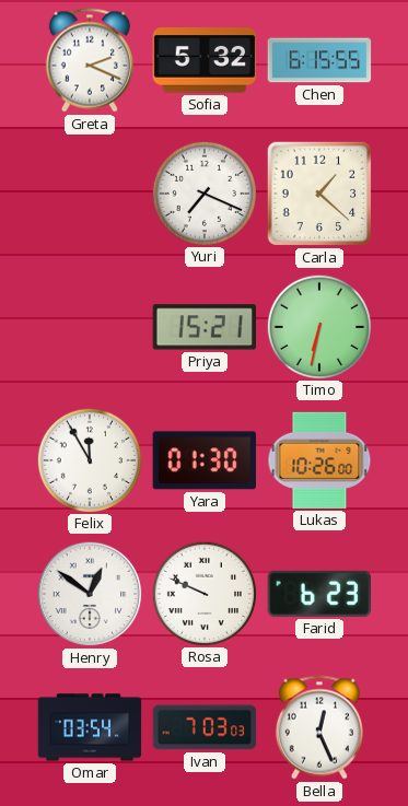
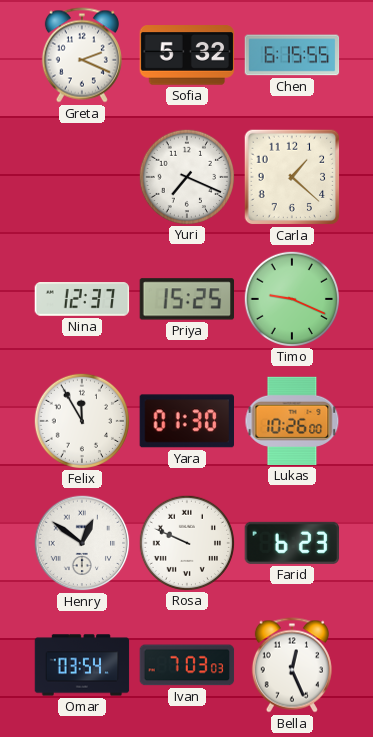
Nina: none -> 12:37 (82, 299)
Priya: 15:21 -> 15:25 (187, 299)
Timo: 6:32 -> 9:19 (291, 298)
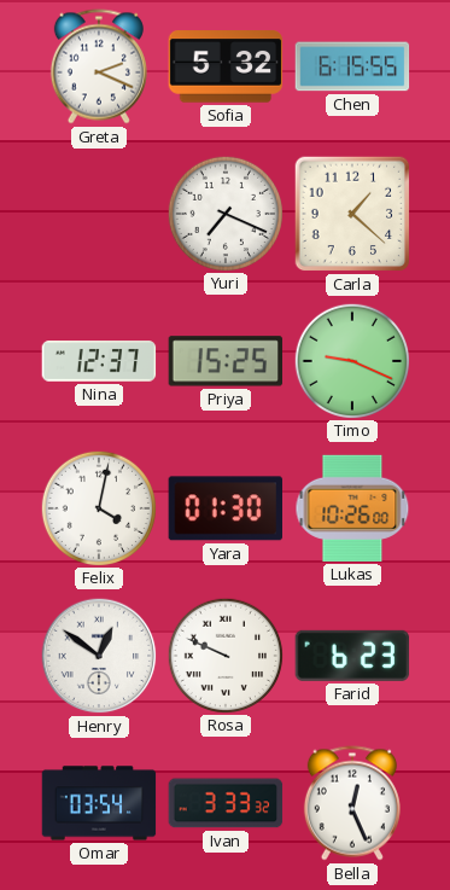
Felix: 11:55 -> 4:02 (98, 507)
Ivan: 7:03 -> 3:33 (226, 803)
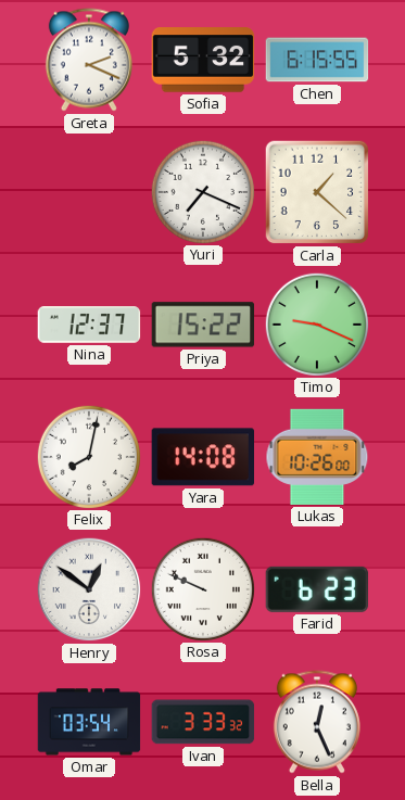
Priya: 15:25 -> 15:22 (203, 325)
Felix: 4:02 -> 8:02 (88, 456)
Yara: 01:30 -> 14:08 (202, 457)
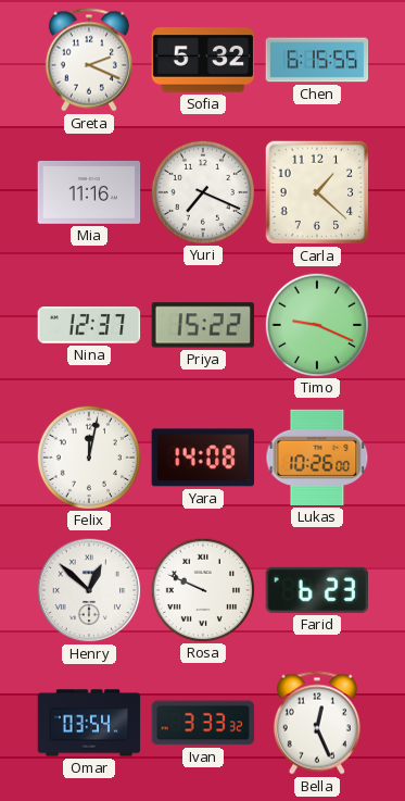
Mia: none -> 11:16 (89, 192)
Felix: 8:02 -> 12:02 (88, 456)
Henry: 12:51 -> 12:52 (89, 590)
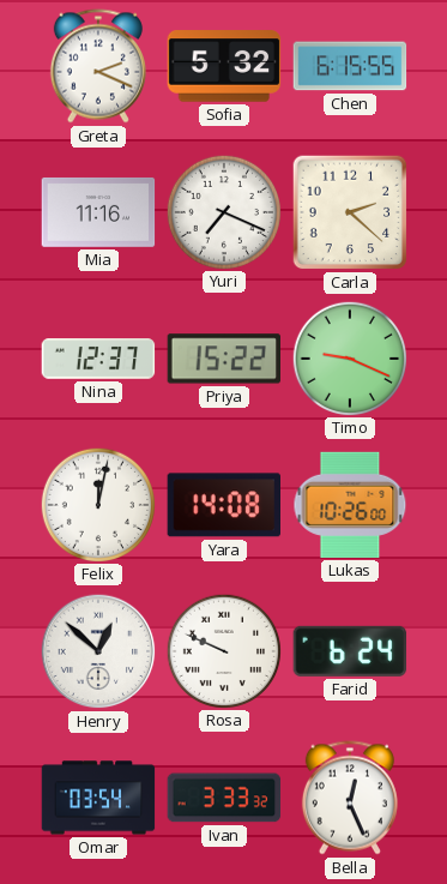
Carla: 1:22 -> 2:22 (350, 212)
Farid: 6:23 -> 6:24 (350, 651)
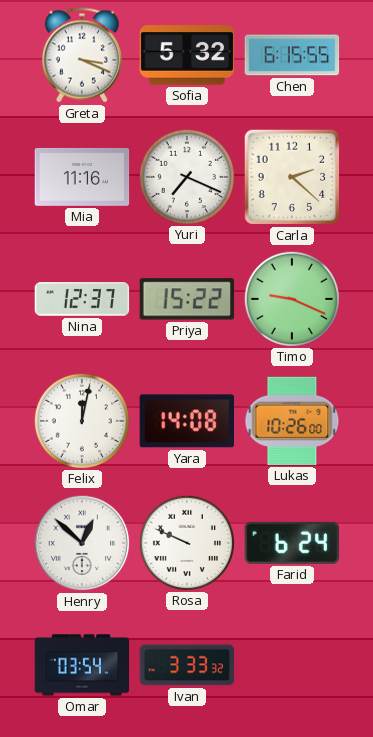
Greta: 2:19 -> 3:19 (82, 55)
Bella: 12:26 -> none (350, 798)
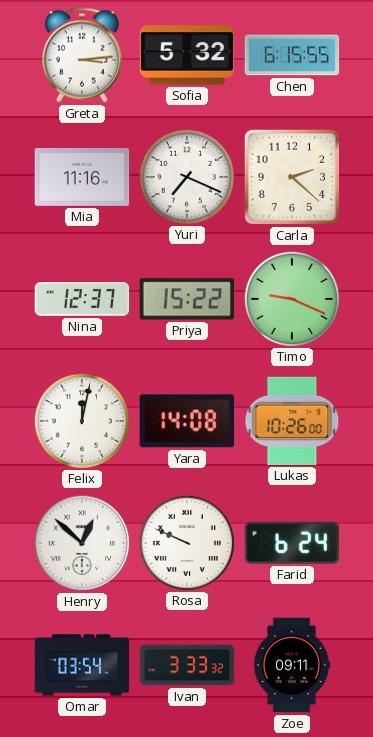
Greta: 3:19 -> 3:14 (82, 55)
Zoe: none -> 09:11 (292, 665)
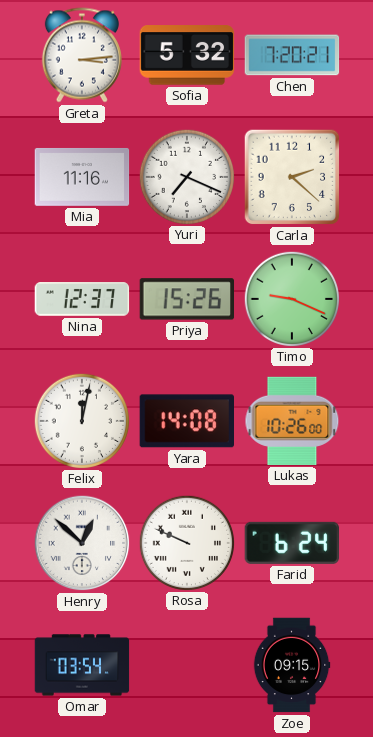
Chen: 6:15 -> 7:20 (292, 55)
Priya: 15:22 -> 15:26 (187, 299)
Ivan: 3:33 -> none (187, 665)
Zoe: 09:11 -> 09:15 (292, 665)
